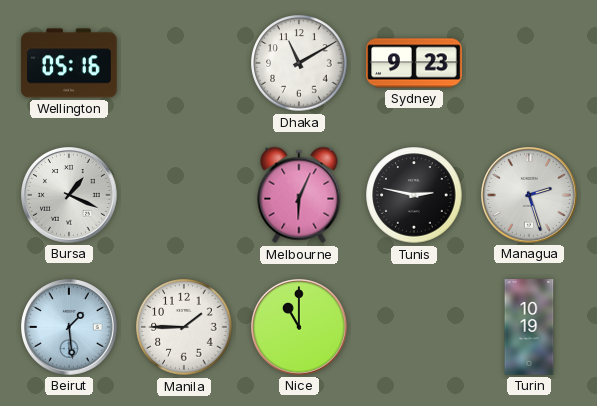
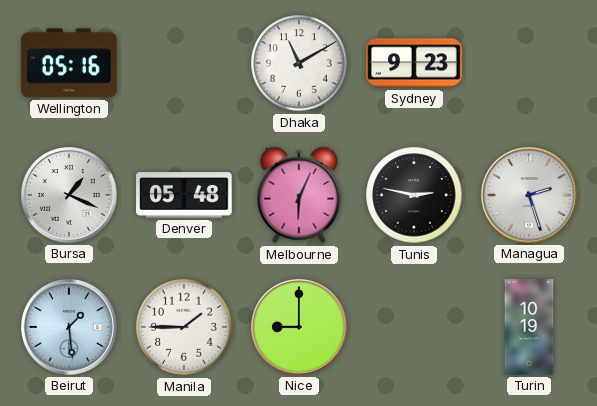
Denver: none -> 05:48 (184, 195)
Nice: 11:00 -> 9:00 (300, 328)
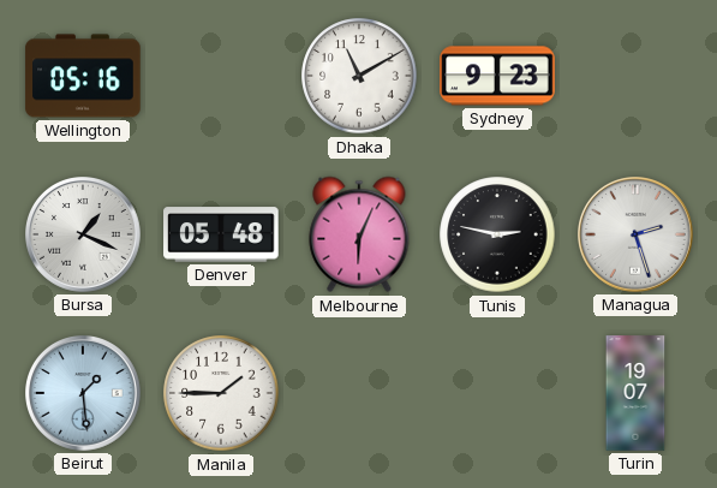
Nice: 9:00 -> none (300, 328)
Turin: 10:19 -> 19:07 (635, 393)
